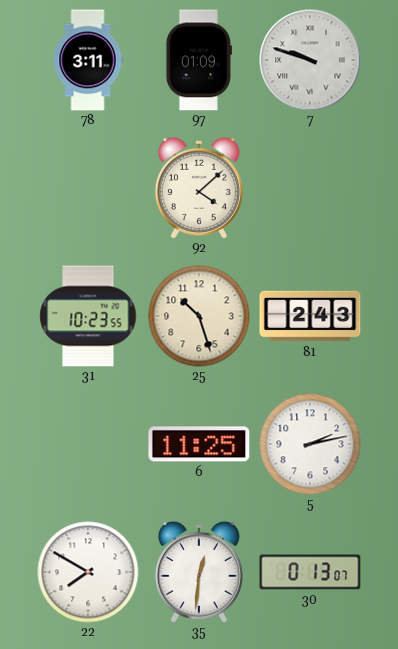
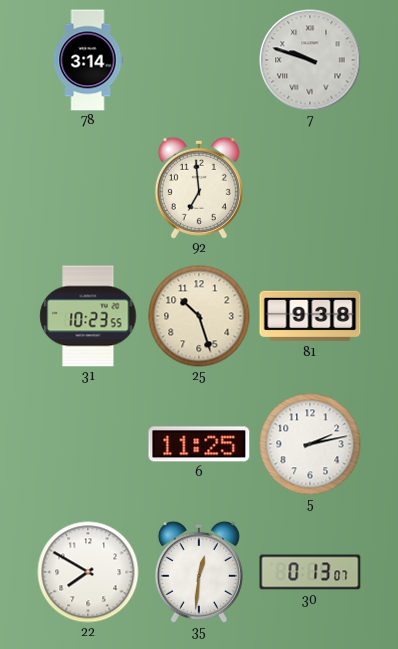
78: 3:11 -> 3:14 (88, 60)
97: 01:09 -> none (199, 60)
92: 4:08 -> 6:59 (199, 188)
81: 2:43 -> 9:38 (310, 316)
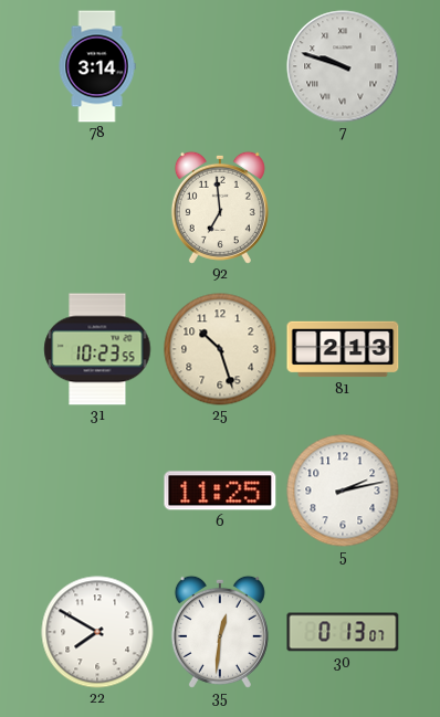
81: 9:38 -> 2:13 (343, 349)
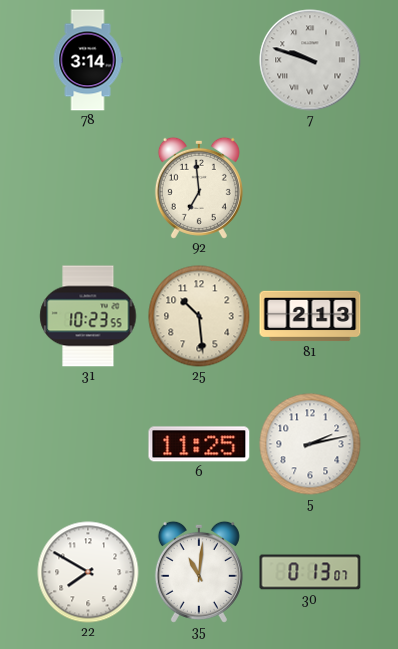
25: 10:27 -> 10:29 (199, 316)
35: 12:31 -> 11:01 (199, 572)
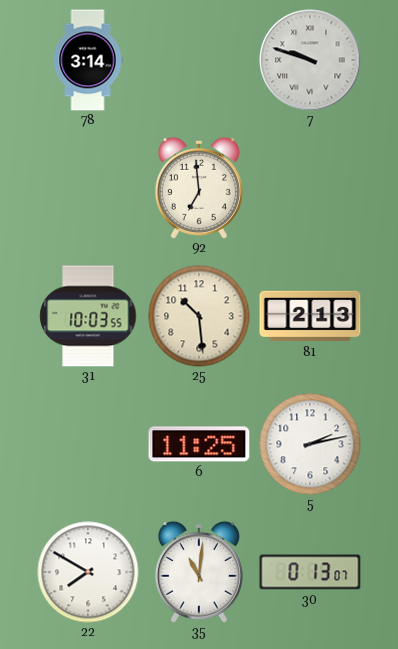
31: 10:23 -> 10:03 (88, 316)
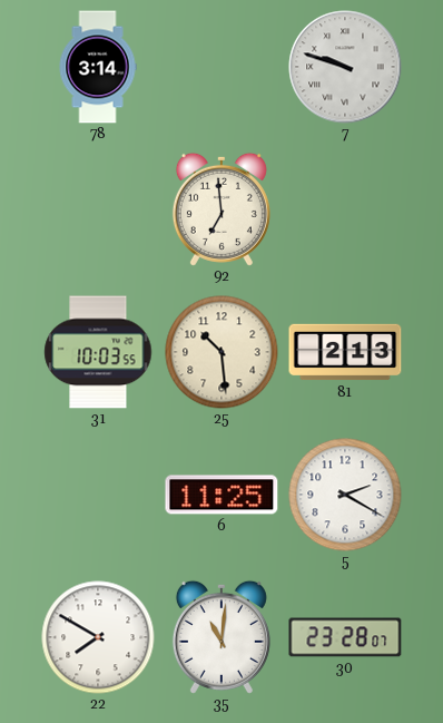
5: 2:13 -> 2:20 (345, 495)
30: 0:13 -> 23:28 (345, 637)
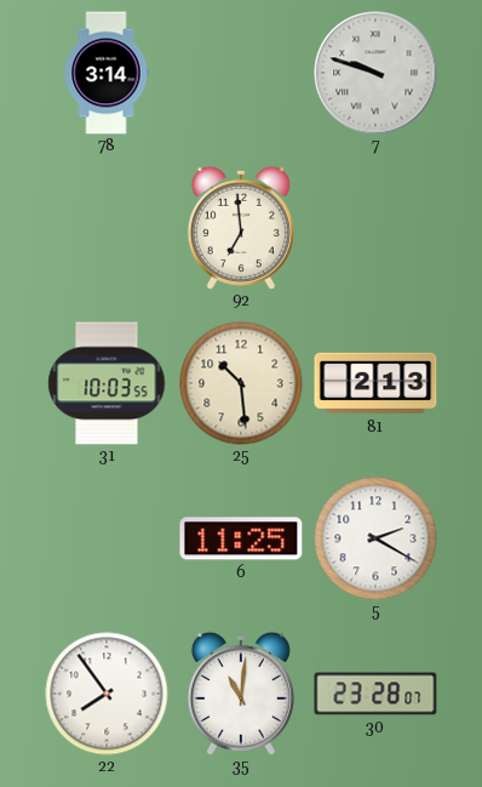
22: 7:50 -> 7:54 (107, 694)
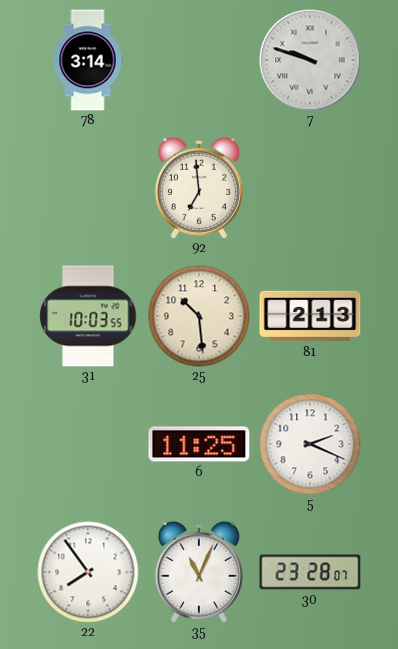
5: 2:20 -> 2:19 (310, 444)
35: 11:01 -> 11:04 (199, 572)
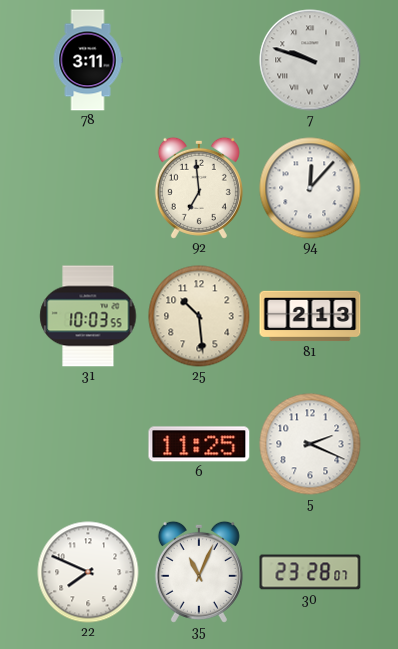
78: 3:14 -> 3:11 (88, 60)
94: none -> 12:07 (310, 188)
22: 7:54 -> 7:49 (88, 572)
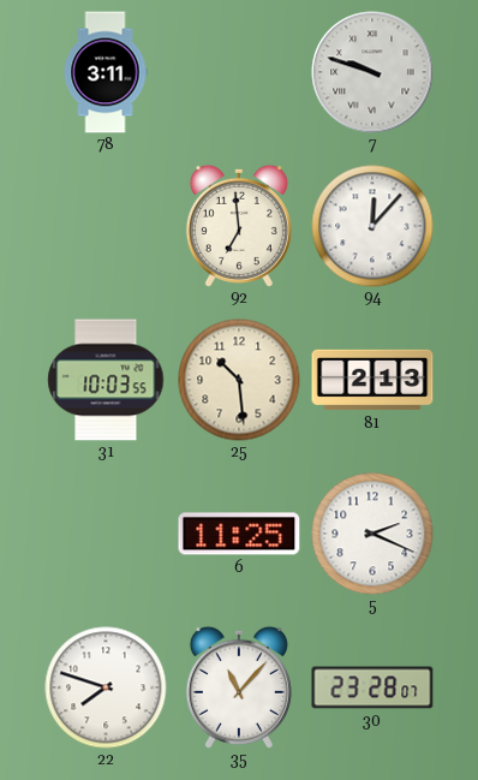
22: 7:49 -> 7:48 (106, 687)
35: 11:04 -> 11:07 (239, 687)
